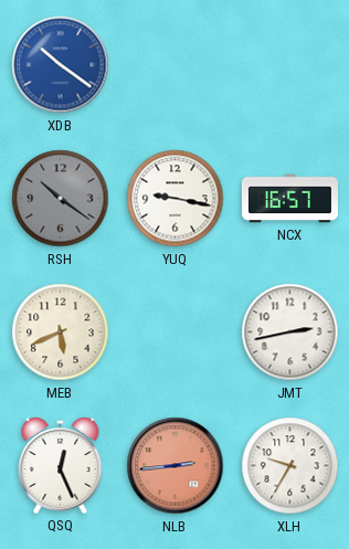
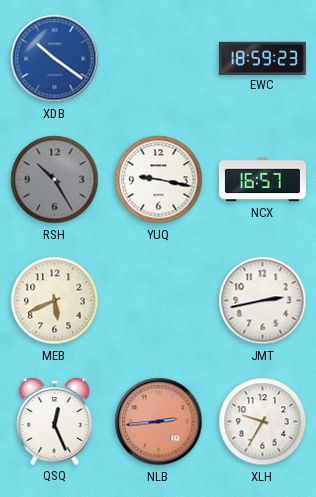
EWC: none -> 18:59 (262, 58)
RSH: 10:21 -> 10:25 (55, 180)
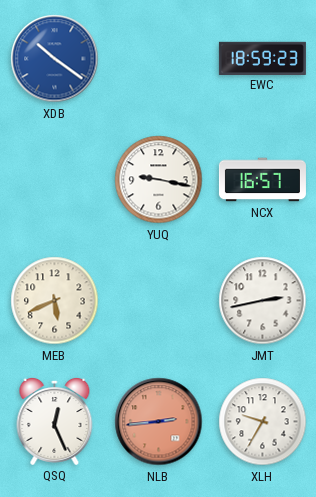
RSH: 10:25 -> none (55, 180)
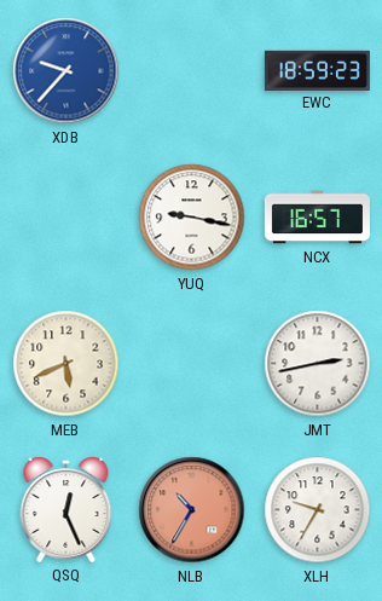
XDB: 10:21 -> 9:37 (66, 71)
NLB: 2:44 -> 10:35 (192, 510)
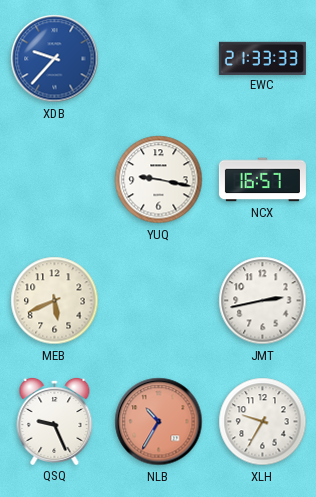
EWC: 18:59 -> 21:33 (262, 58)
QSQ: 12:26 -> 9:26 (55, 421)
